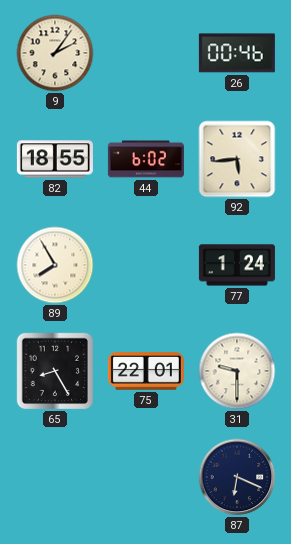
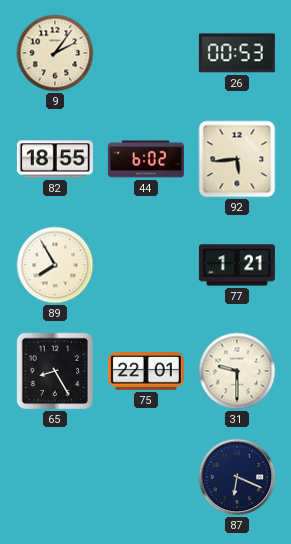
26: 00:46 -> 00:53 (237, 53)
77: 1:24 -> 1:21 (237, 265)
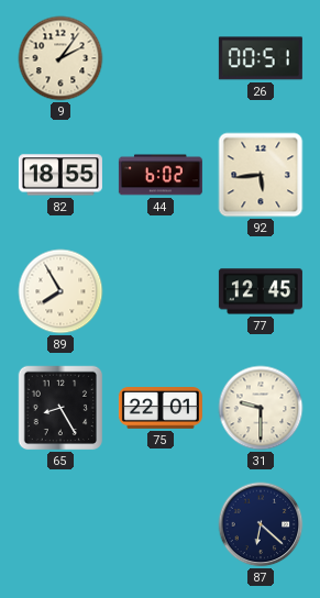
26: 00:53 -> 00:51 (261, 58)
77: 1:21 -> 12:45 (261, 291)
87: 6:19 -> 6:22 (261, 524)
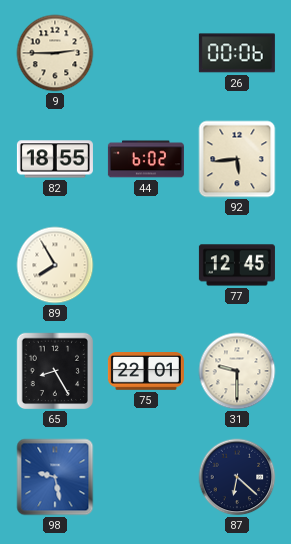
9: 2:06 -> 2:45 (55, 53)
26: 00:51 -> 00:06 (237, 53)
98: none -> 9:28 (55, 477)
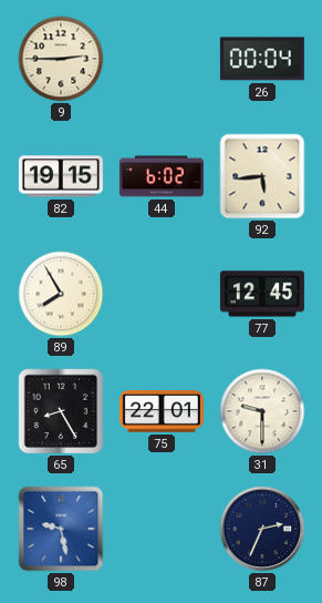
26: 00:06 -> 00:04 (262, 59)
82: 18:55 -> 19:15 (61, 176)
87: 6:22 -> 2:34 (262, 529)
